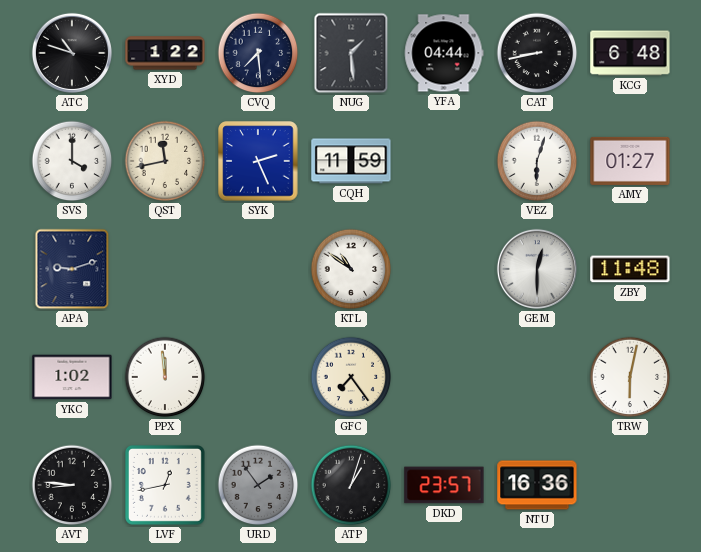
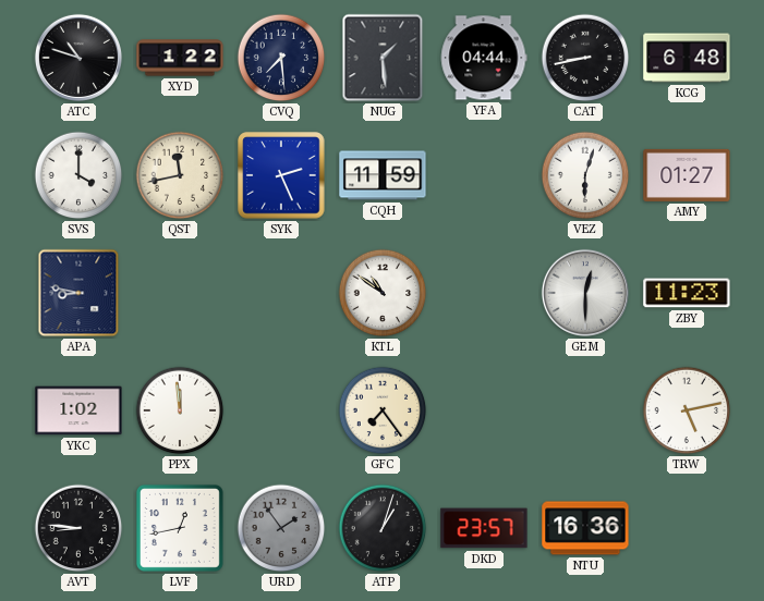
APA: 9:12 -> 8:47 (78, 293)
ZBY: 11:48 -> 11:23 (687, 293)
TRW: 6:02 -> 5:13 (687, 410)
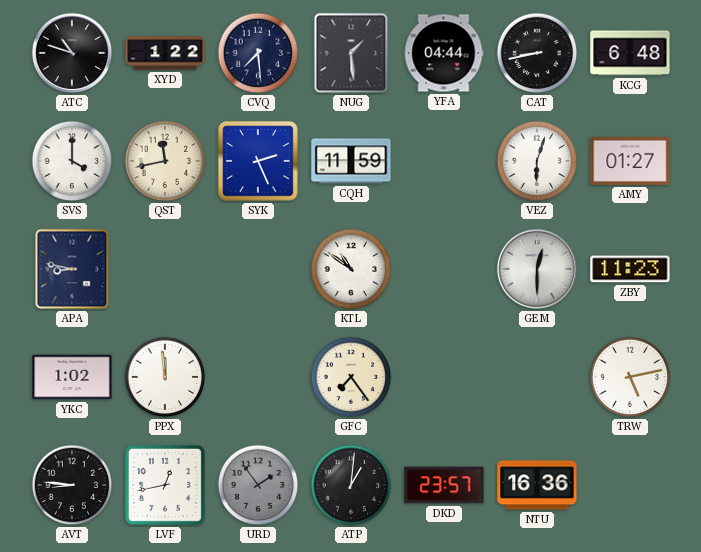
ATP: 1:03 -> 1:01 (351, 485)
